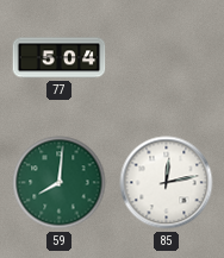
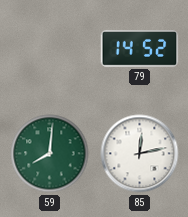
77: 5:04 -> none (60, 58)
79: none -> 14:52 (140, 49)
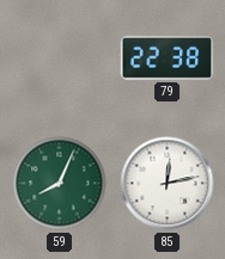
79: 14:52 -> 22:38 (168, 58)
59: 8:01 -> 8:04 (60, 184)
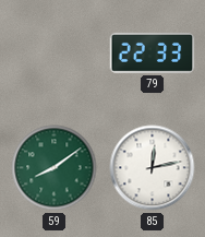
79: 22:38 -> 22:33 (153, 54)
59: 8:04 -> 8:09 (55, 168)
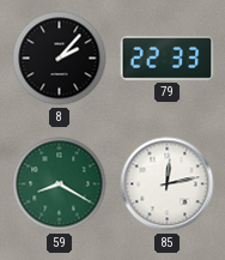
8: none -> 2:07 (60, 59)
59: 8:09 -> 8:20 (60, 185)
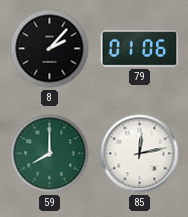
79: 22:33 -> 01:06 (140, 49)
59: 8:20 -> 8:00 (50, 154)
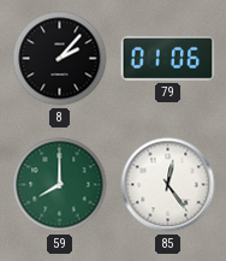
85: 12:13 -> 12:24 (168, 185)
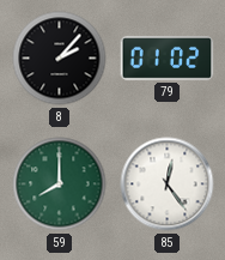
79: 01:06 -> 01:02 (168, 59)
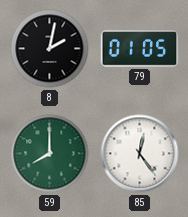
8: 2:07 -> 2:02 (50, 49)
79: 01:02 -> 01:05 (140, 49)
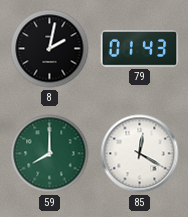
79: 01:05 -> 01:43 (140, 49)
85: 12:24 -> 12:20 (140, 154)
